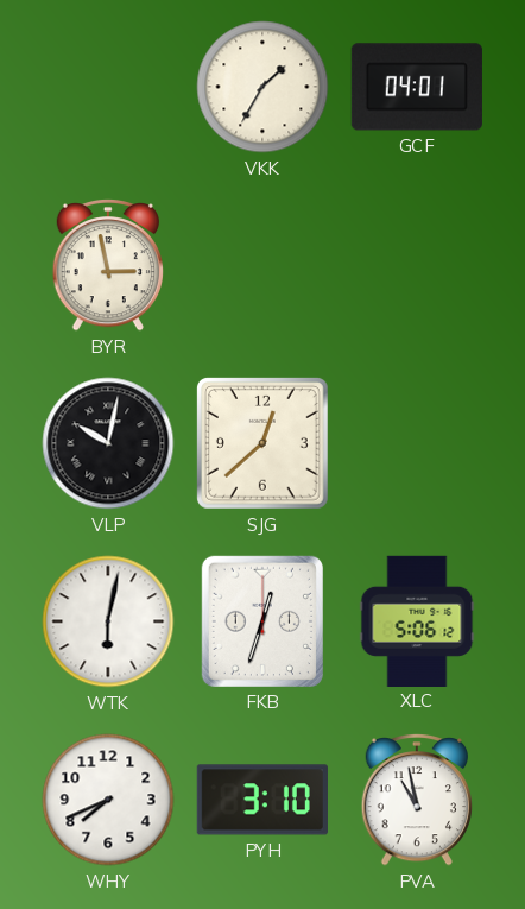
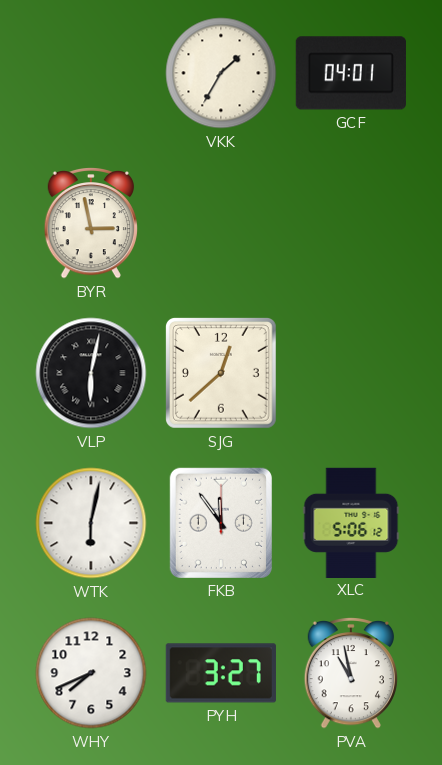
VLP: 10:02 -> 6:02 (91, 373)
FKB: 12:33 -> 11:54 (221, 523)
PYH: 3:10 -> 3:27 (221, 673)
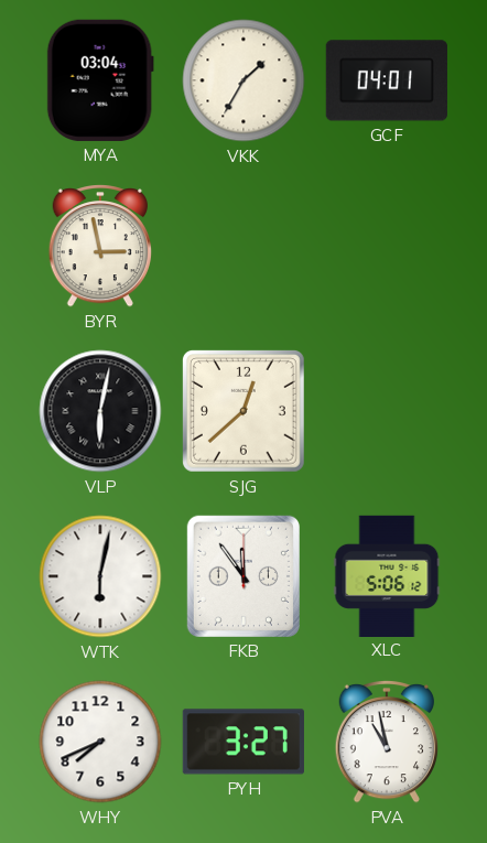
MYA: none -> 03:04 (100, 80)
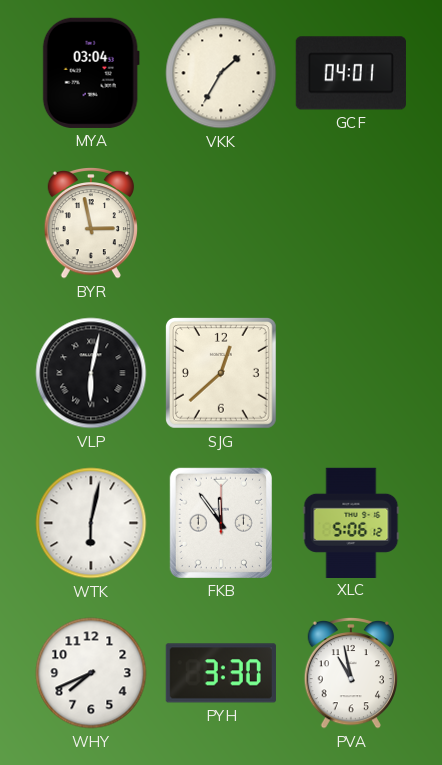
PYH: 3:27 -> 3:30 (221, 673)
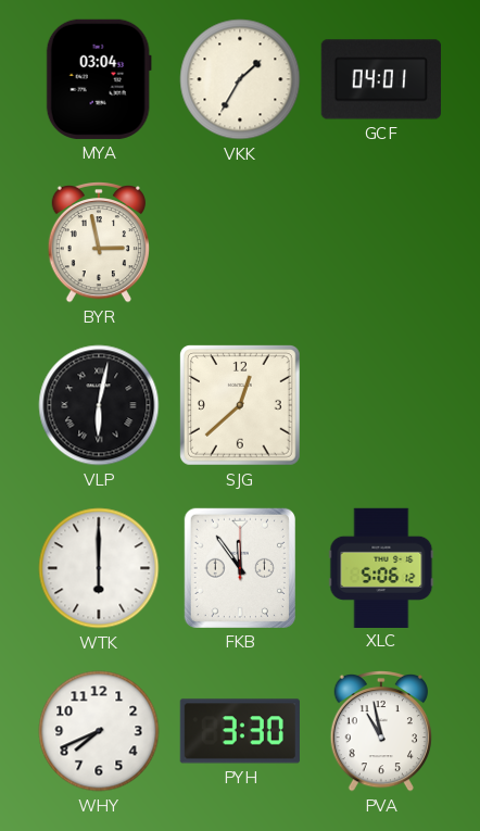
WTK: 6:02 -> 6:00 (99, 568)
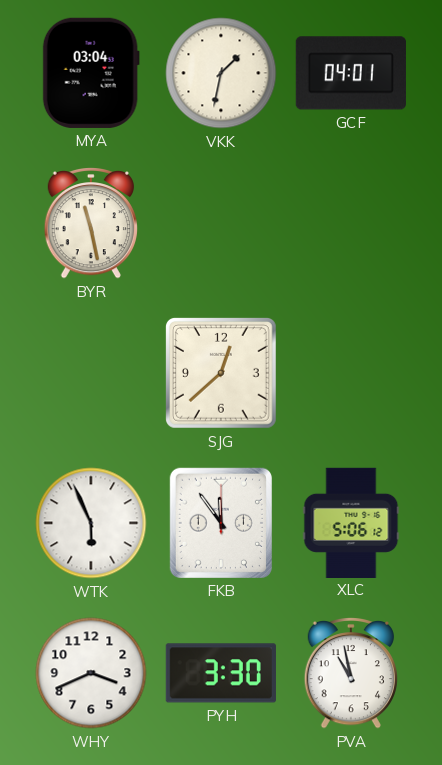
VKK: 1:35 -> 1:32 (221, 73)
BYR: 2:58 -> 11:28 (91, 223)
VLP: 6:02 -> none (99, 405)
WTK: 6:00 -> 5:56 (91, 523)
WHY: 7:41 -> 3:41 (91, 673)
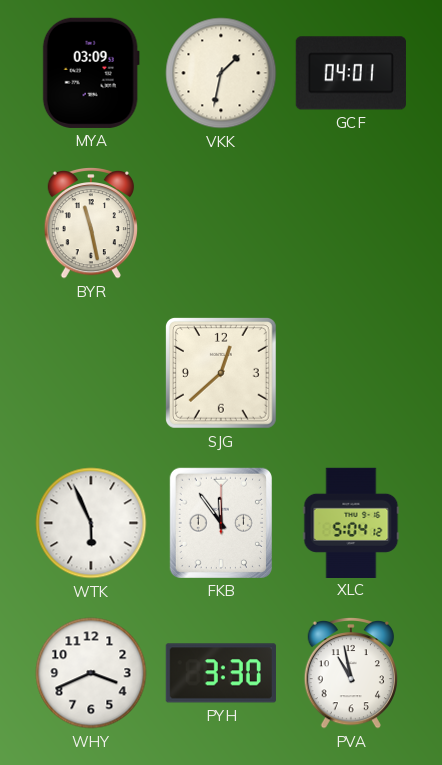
MYA: 03:04 -> 03:09 (91, 73)
XLC: 5:06 -> 5:04 (351, 522)
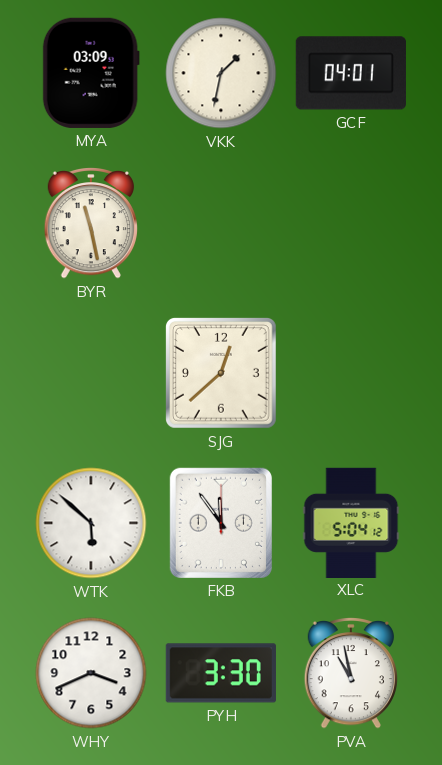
WTK: 5:56 -> 5:52 (91, 523)
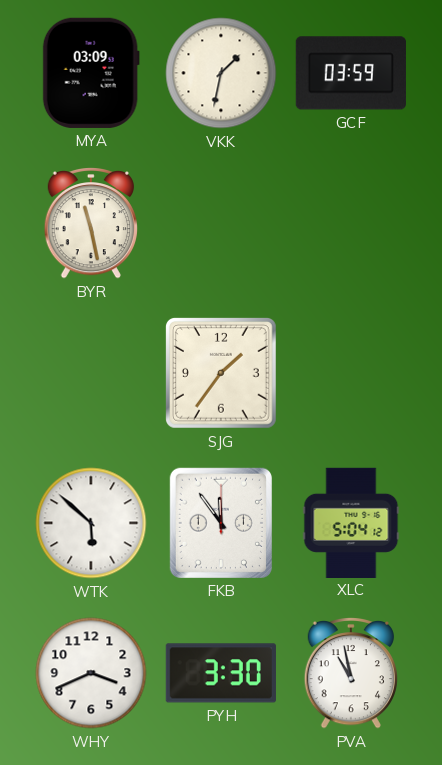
GCF: 04:01 -> 03:59 (351, 73)
SJG: 12:38 -> 1:36 (221, 373)
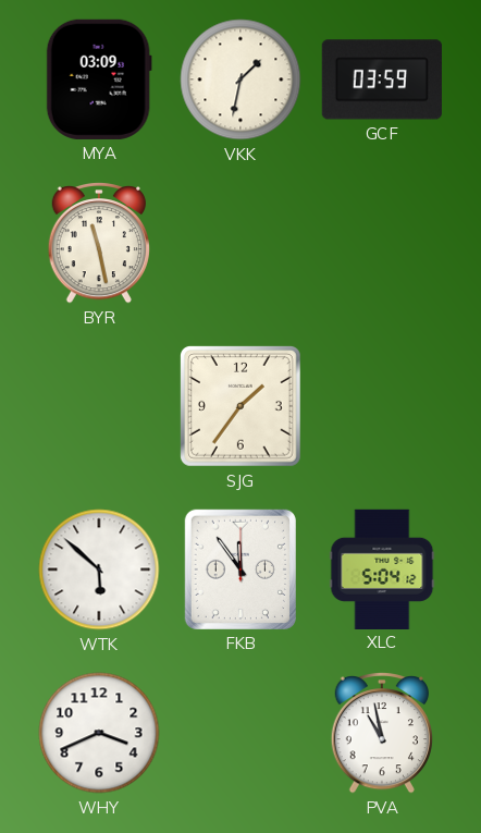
PYH: 3:30 -> none (221, 673)
